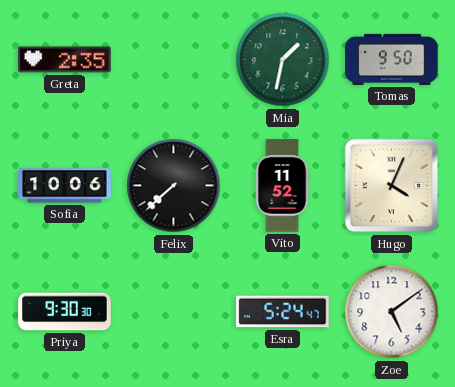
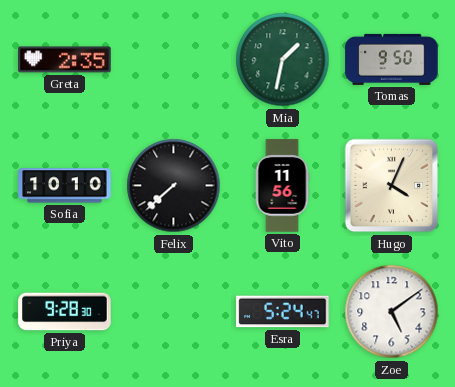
Sofia: 10:06 -> 10:10 (65, 186)
Vito: 11:52 -> 11:56 (282, 186)
Priya: 9:30 -> 9:28 (65, 312)
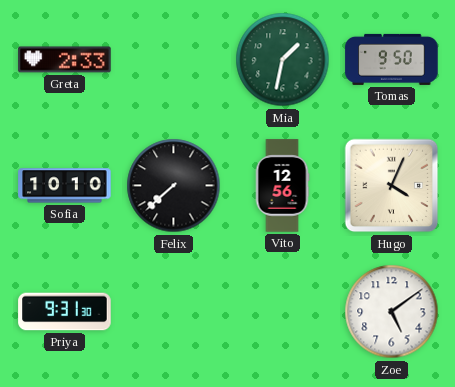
Greta: 2:35 -> 2:33 (65, 60)
Vito: 11:56 -> 12:56 (282, 186)
Priya: 9:28 -> 9:31 (65, 312)
Esra: 5:24 -> none (283, 312)
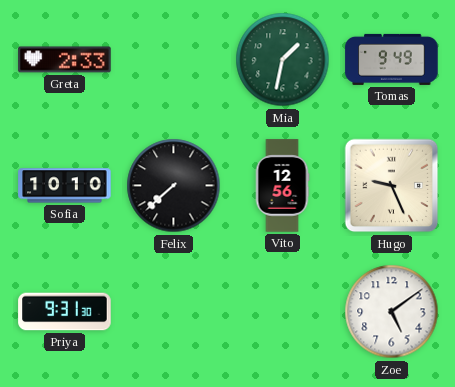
Tomas: 9:50 -> 9:49 (392, 59)
Hugo: 4:04 -> 9:26 (392, 186)
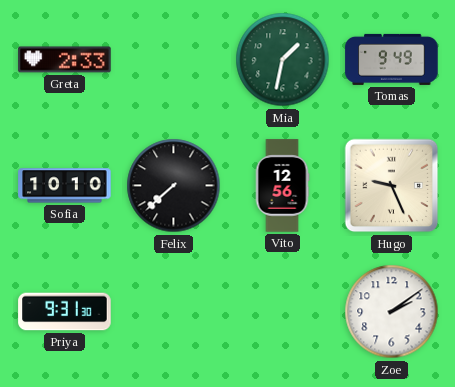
Zoe: 5:09 -> 2:09 (392, 312)
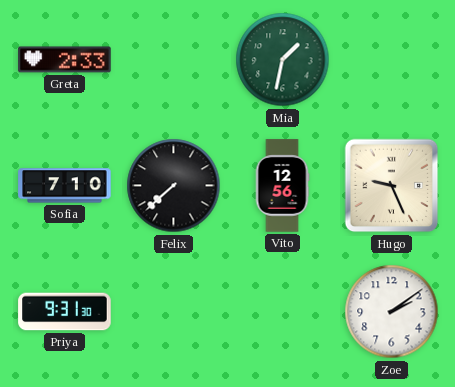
Tomas: 9:49 -> none (392, 59)
Sofia: 10:10 -> 7:10 (65, 186)
